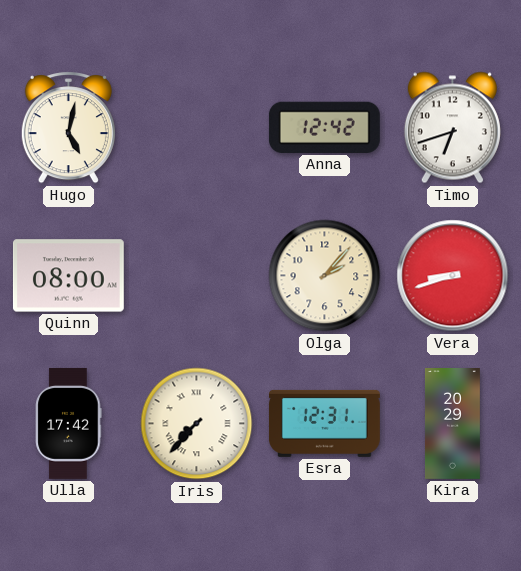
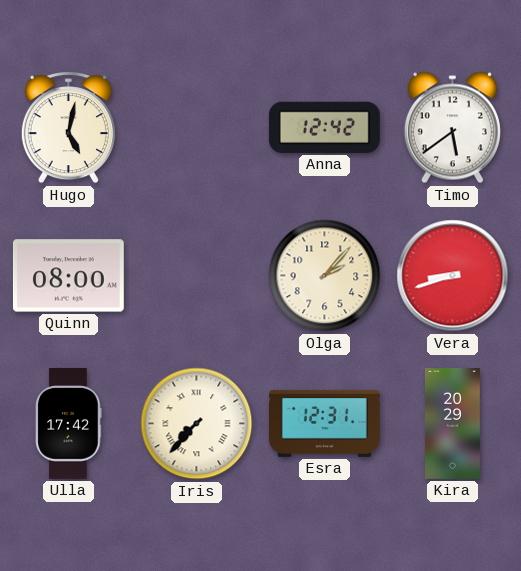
Timo: 6:42 -> 5:39 (452, 128)
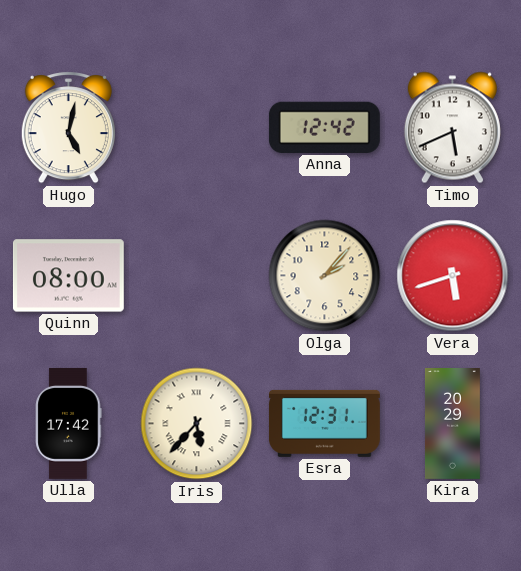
Timo: 5:39 -> 5:41 (452, 128)
Vera: 8:42 -> 5:42 (453, 276)
Iris: 7:37 -> 5:37 (197, 424)
